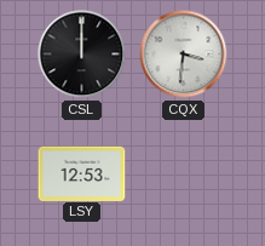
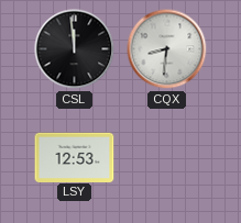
CSL: 12:00 -> 11:59 (75, 49)
CQX: 3:31 -> 8:31 (167, 49)
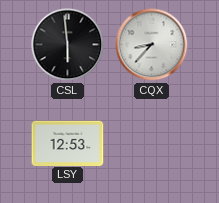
CSL: 11:59 -> 5:59 (68, 45)
CQX: 8:31 -> 8:37 (152, 45)
